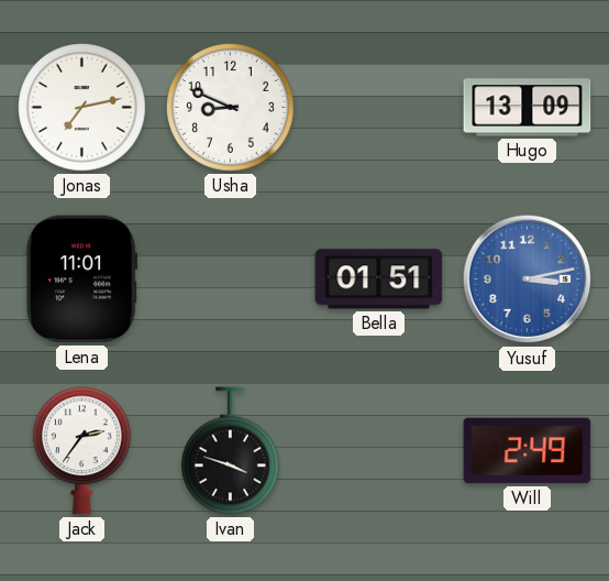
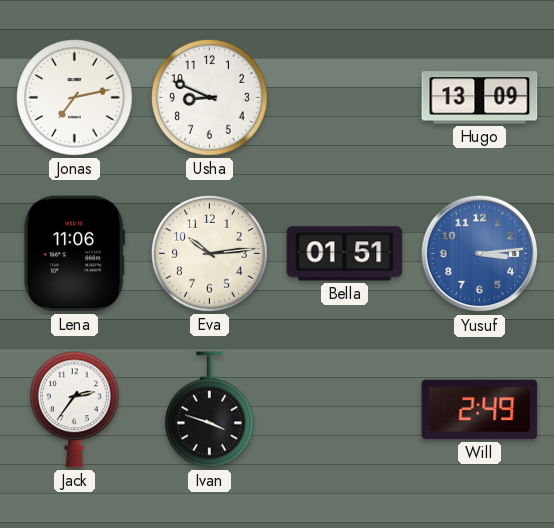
Lena: 11:01 -> 11:06 (75, 254)
Eva: none -> 10:14 (210, 254)
Yusuf: 3:13 -> 3:14 (480, 254)
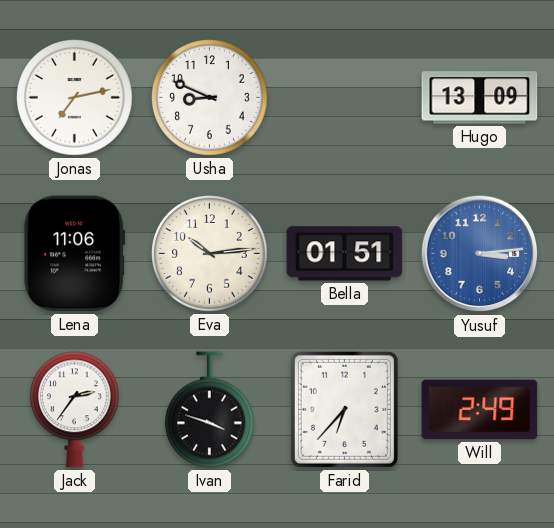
Farid: none -> 6:37 (344, 409)
